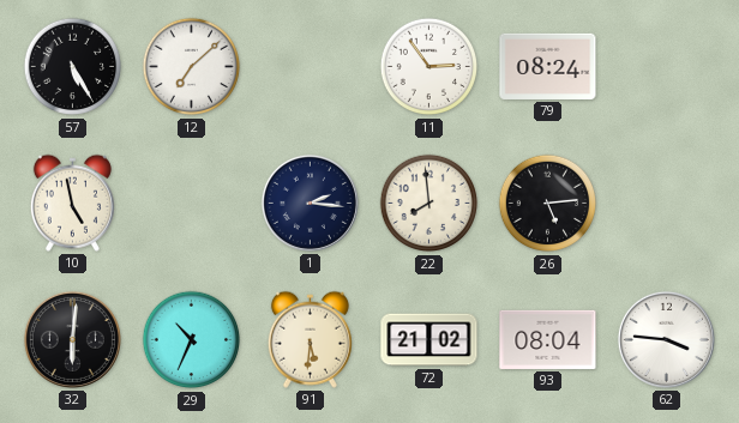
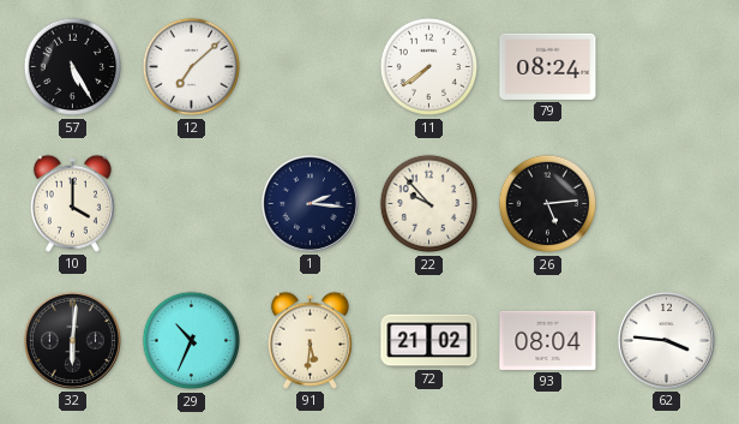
11: 2:54 -> 7:39 (429, 67)
10: 4:58 -> 4:00 (72, 203)
22: 7:59 -> 9:53 (429, 204)
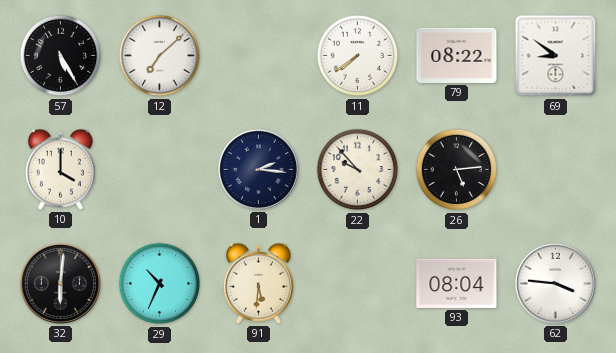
79: 08:24 -> 08:22 (457, 55)
69: none -> 8:51 (556, 56)
72: 21:02 -> none (429, 341)
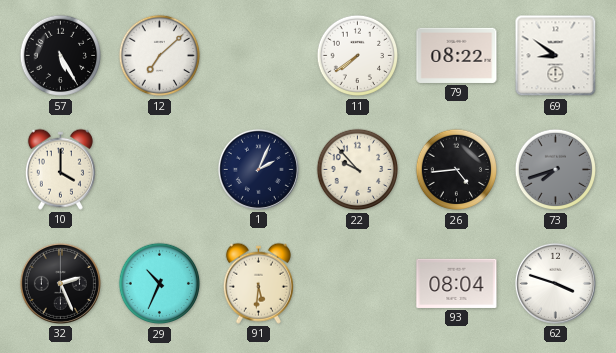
1: 2:16 -> 2:04 (258, 169)
26: 5:14 -> 4:44 (457, 170)
73: none -> 7:42 (556, 170)
32: 6:01 -> 2:26 (60, 283)
62: 3:46 -> 3:48 (555, 283)
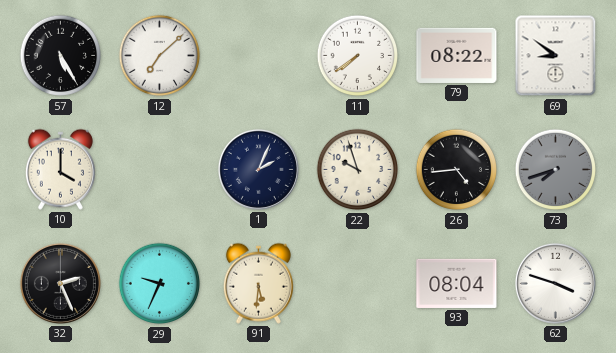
22: 9:53 -> 9:57 (358, 170)
29: 10:34 -> 9:34 (160, 284)
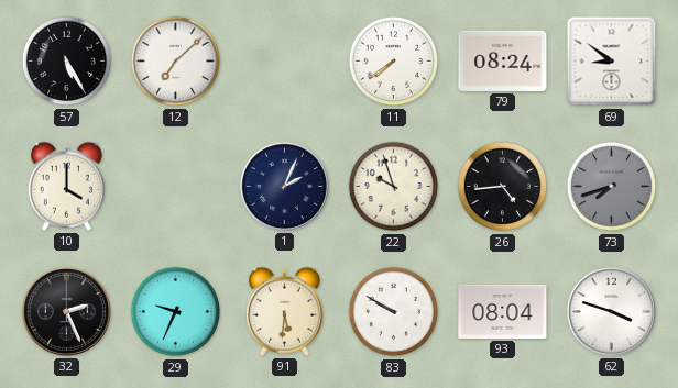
79: 08:22 -> 08:24 (503, 60)
83: none -> 9:50 (394, 312)
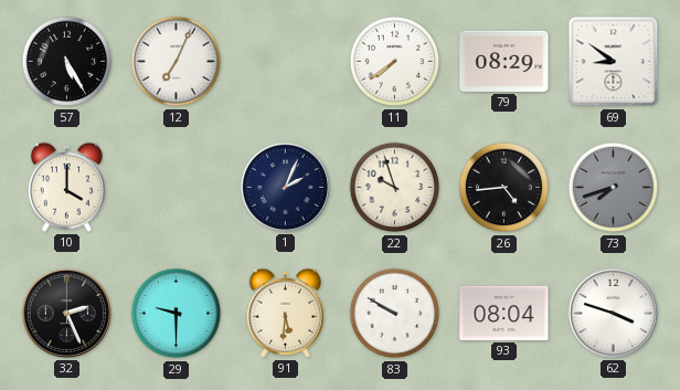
12: 7:08 -> 7:04 (177, 62)
79: 08:24 -> 08:29 (504, 61)
29: 9:34 -> 9:30 (177, 314)
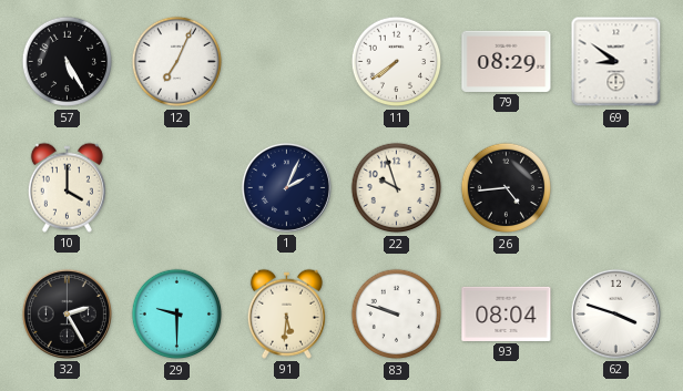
73: 7:42 -> none (614, 188)
32: 2:26 -> 2:25 (67, 313)
83: 9:50 -> 9:48 (397, 315)
